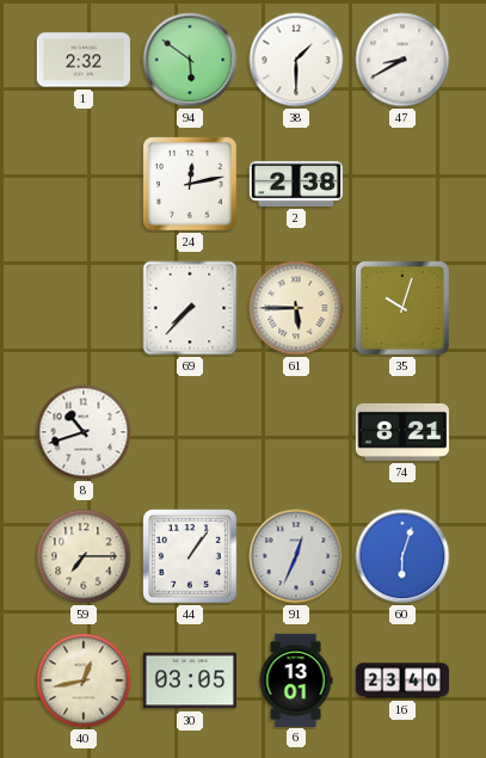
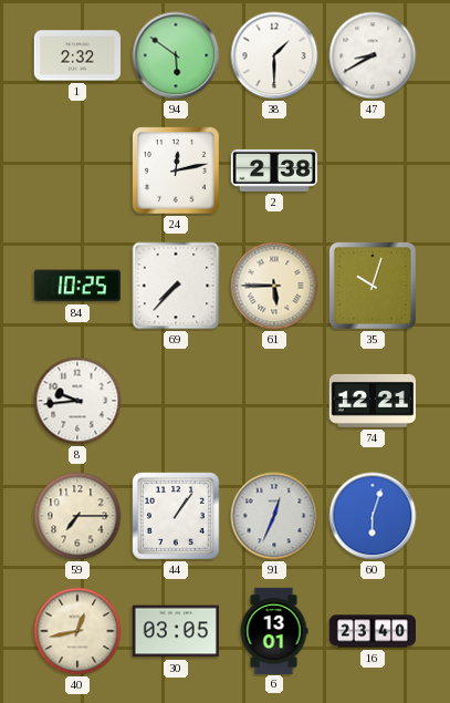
84: none -> 10:25 (77, 286)
8: 10:42 -> 9:44 (77, 401)
74: 8:21 -> 12:21 (373, 401)
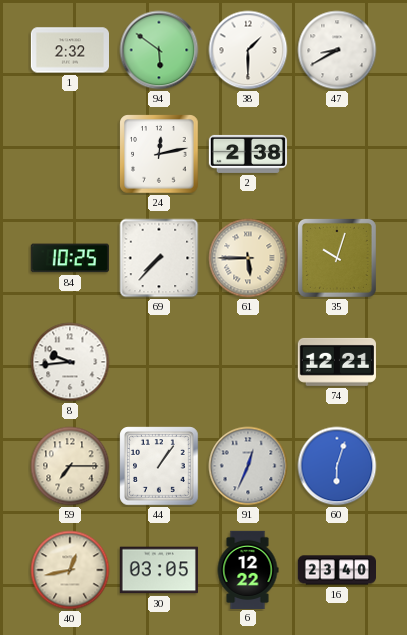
6: 13:01 -> 12:22 (248, 569)
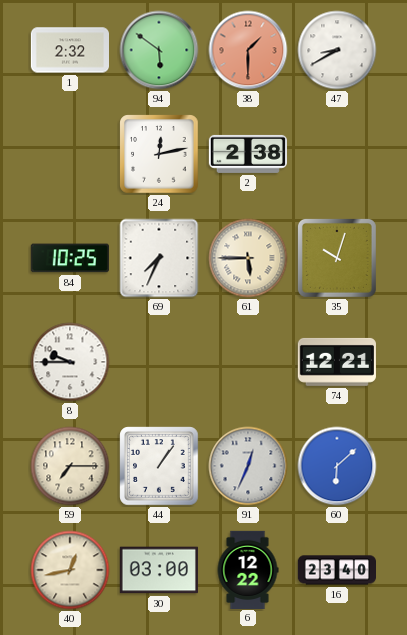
38 dial: white -> salmon (248, 50)
69: 7:37 -> 7:34 (159, 258)
8: 9:44 -> 9:45 (70, 362)
60: 6:03 -> 6:08 (337, 466)
30: 03:05 -> 03:00 (159, 570)
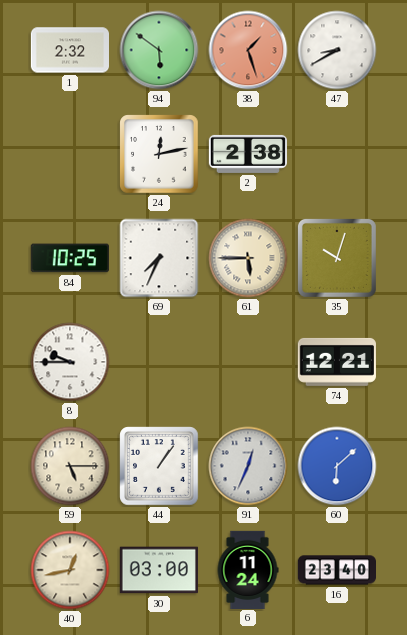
38: 1:30 -> 1:27 (248, 50)
59: 7:15 -> 5:15 (70, 466)
6: 12:22 -> 11:24 (248, 569)
